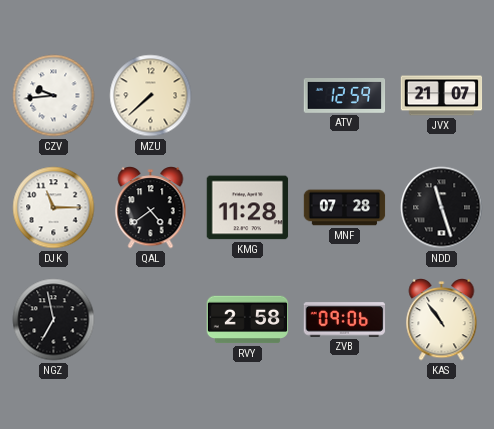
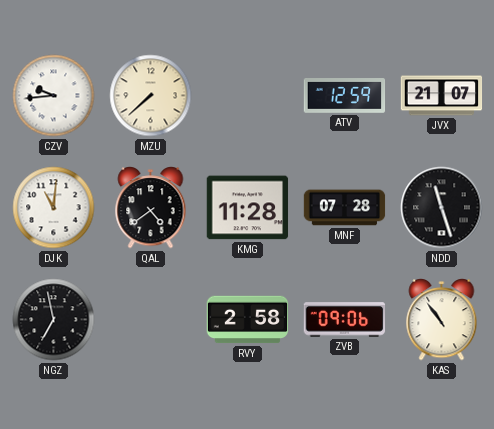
DJK: 11:15 -> 11:01 (54, 208)
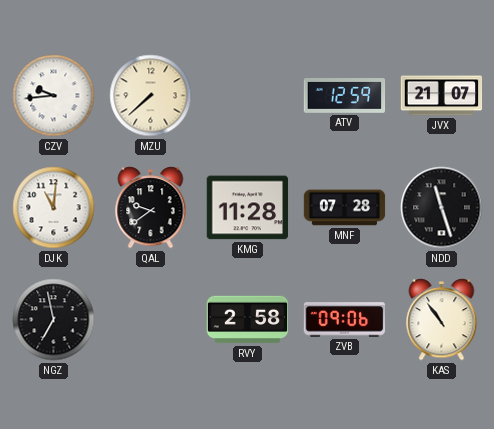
QAL: 4:39 -> 9:39 (151, 208)
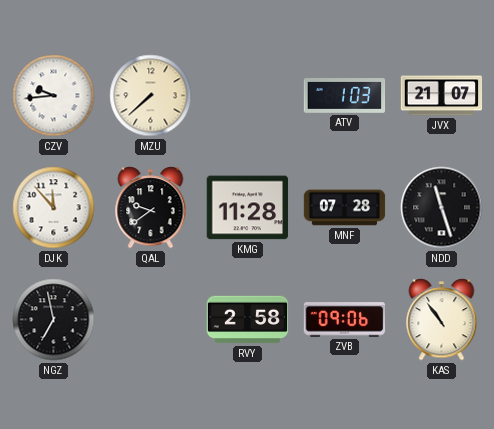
ATV: 12:59 -> 1:03 (345, 96)
DJK: 11:01 -> 11:53 (54, 208)
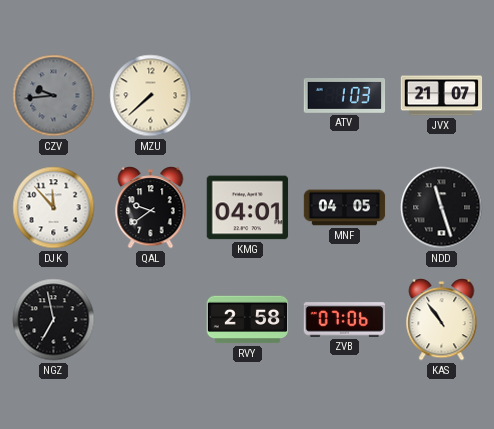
CZV dial: white -> grey (54, 96)
KMG: 11:28 -> 04:01 (248, 208)
MNF: 07:28 -> 04:05 (345, 208)
ZVB: 09:06 -> 07:06 (345, 320)
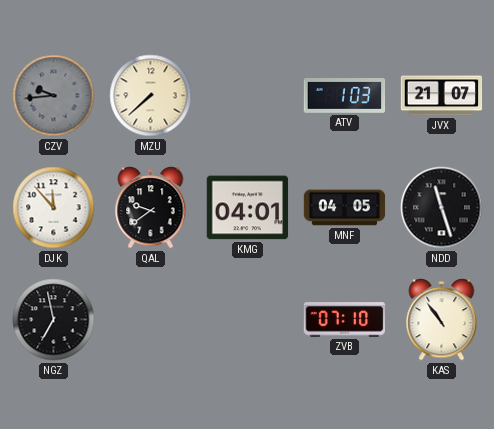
RVY: 2:58 -> none (248, 320)
ZVB: 07:06 -> 07:10 (345, 320)
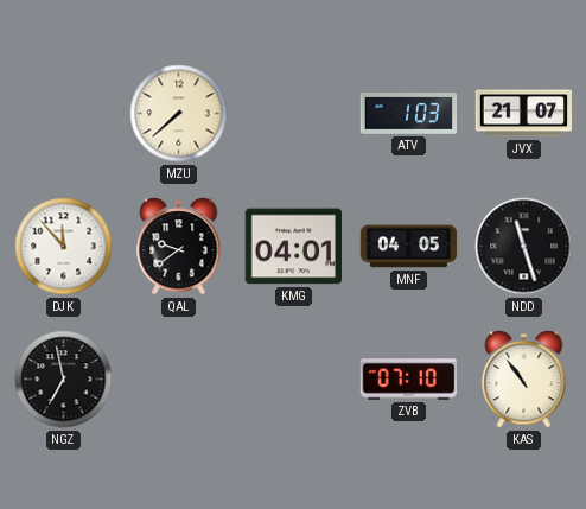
CZV: 9:44 -> none (54, 96)
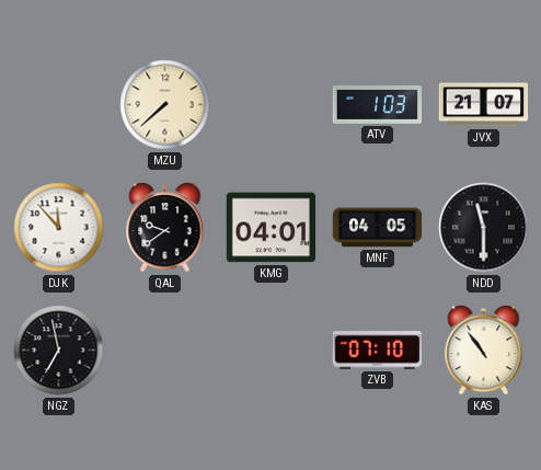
NDD: 11:27 -> 11:30 (484, 228)
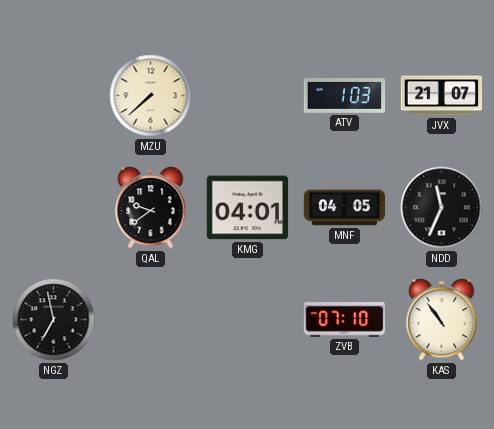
DJK: 11:53 -> none (59, 228)
NDD: 11:30 -> 11:34 (442, 208)
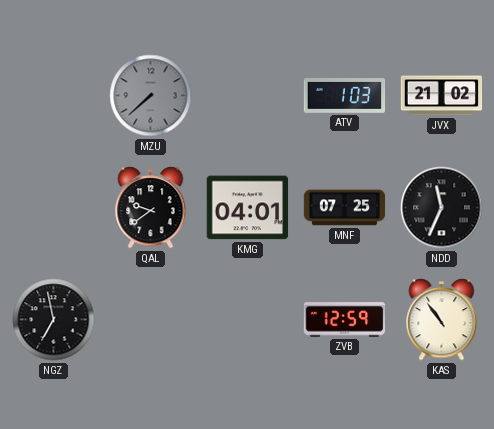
MZU dial: cream -> grey (151, 96)
JVX: 21:07 -> 21:02 (442, 96)
MNF: 04:05 -> 07:25 (345, 208)
ZVB: 07:10 -> 12:59 (345, 320)
